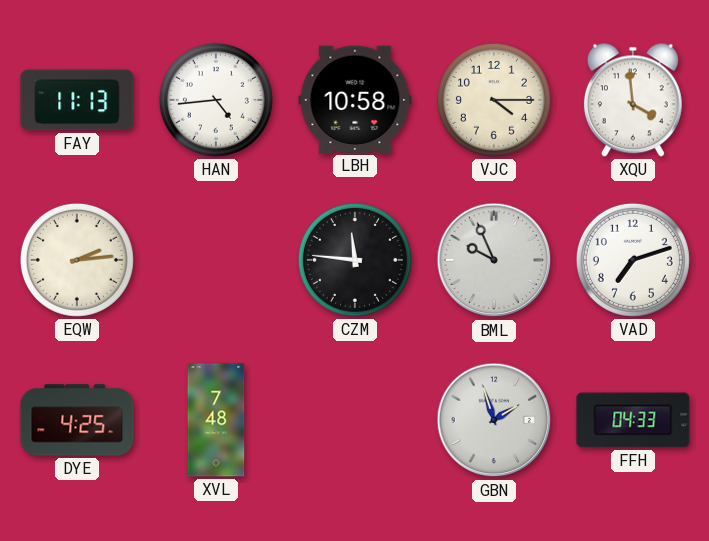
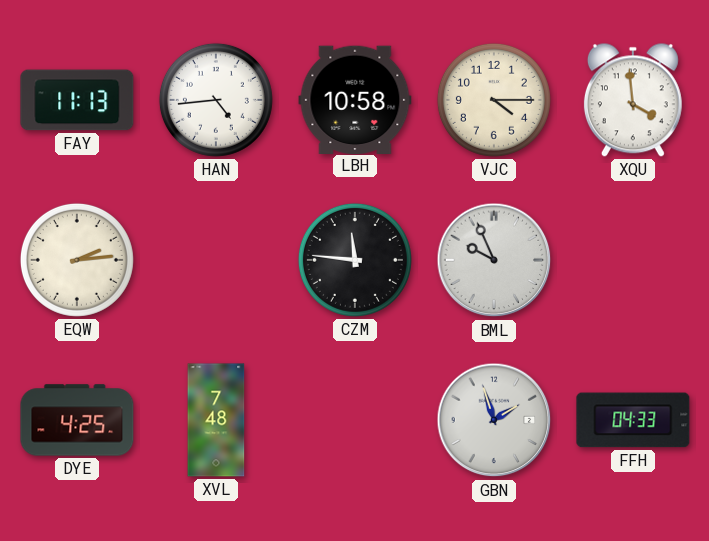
VAD: 7:12 -> none (633, 260)
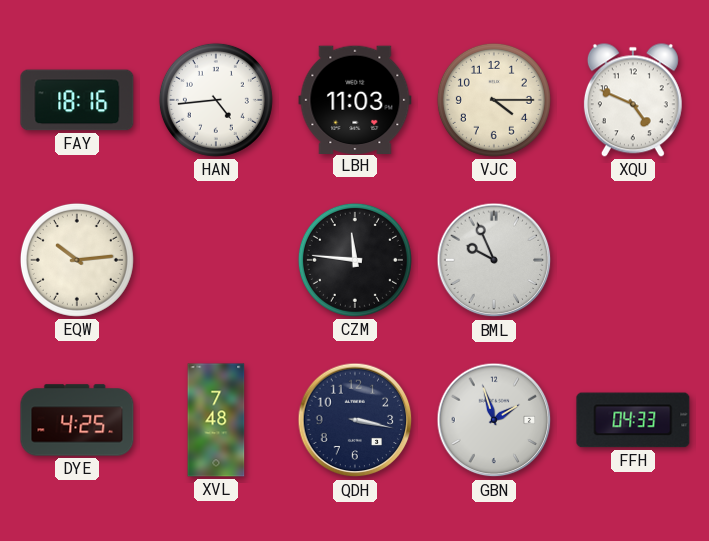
FAY: 11:13 -> 18:16 (77, 100)
LBH: 10:58 -> 11:03 (355, 99)
XQU: 3:59 -> 4:49 (633, 100)
EQW: 2:14 -> 10:14 (77, 260)
QDH: none -> 3:17 (355, 420)
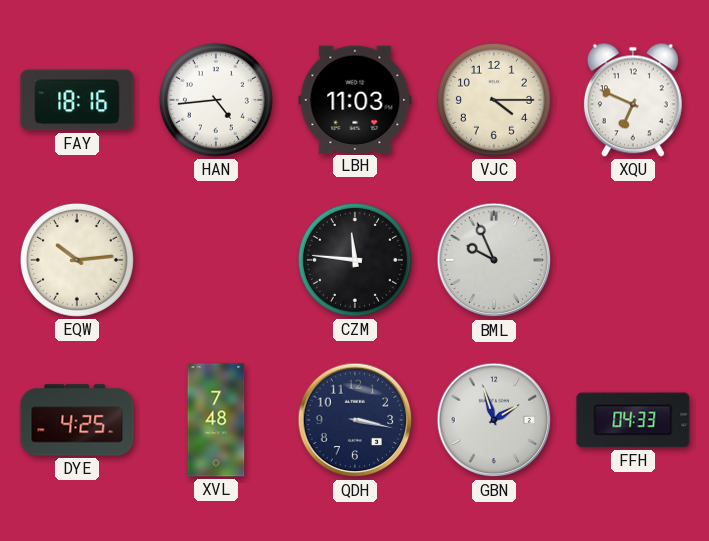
XQU: 4:49 -> 6:49 (633, 100)
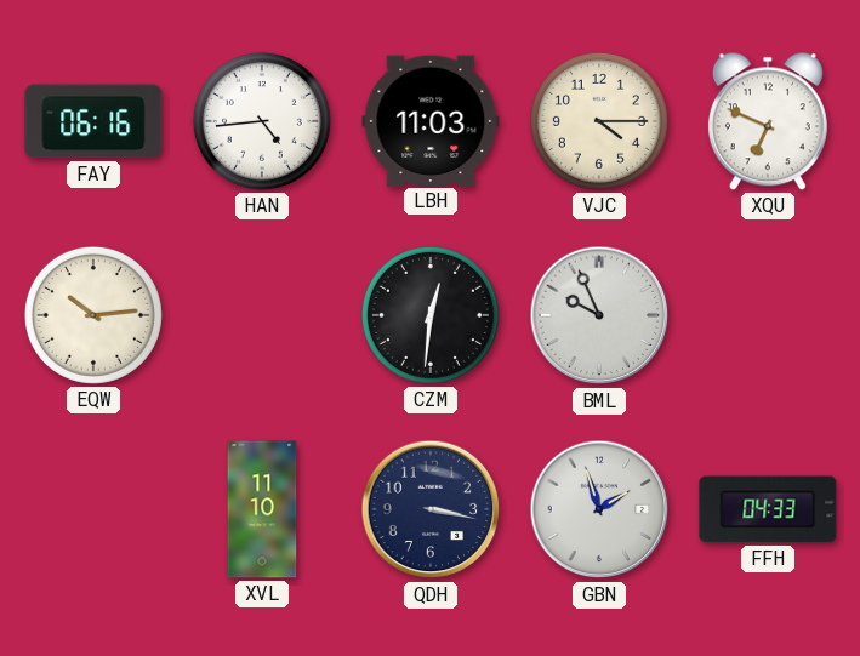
FAY: 18:16 -> 06:16 (93, 121)
CZM: 11:46 -> 12:31 (431, 315)
DYE: 4:25 -> none (77, 420)
XVL: 7:48 -> 11:10 (262, 509)
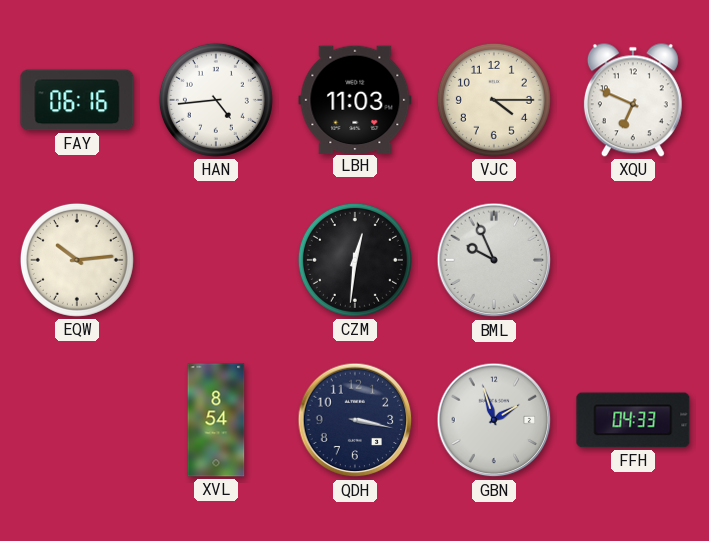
XVL: 11:10 -> 8:54 (216, 420)
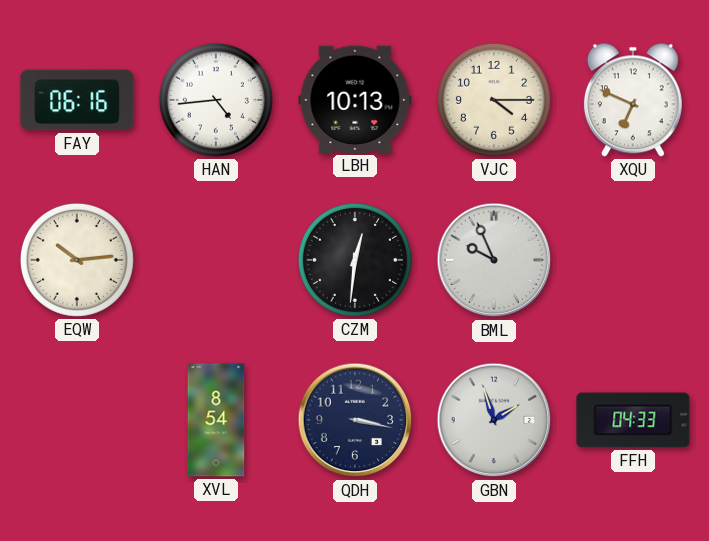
LBH: 11:03 -> 10:13 (355, 99)
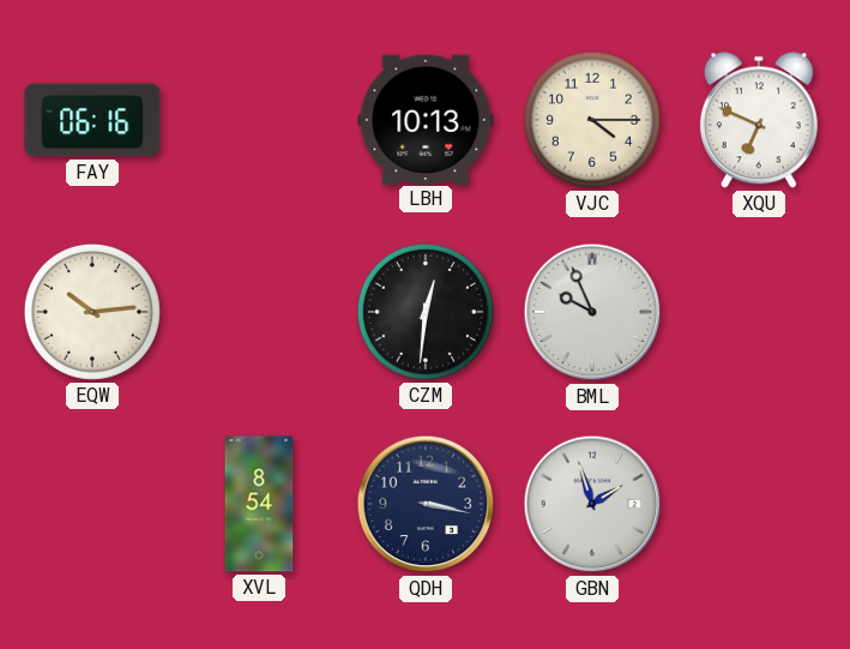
HAN: 4:44 -> none (216, 100)
FFH: 04:33 -> none (633, 420)
